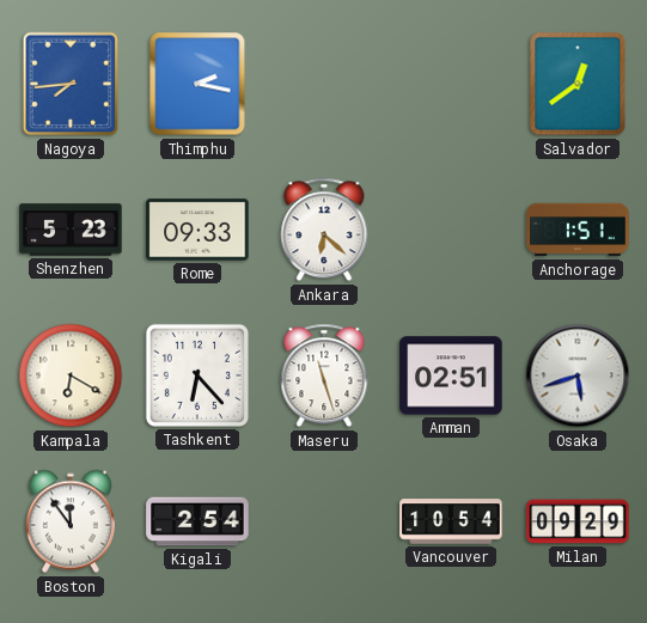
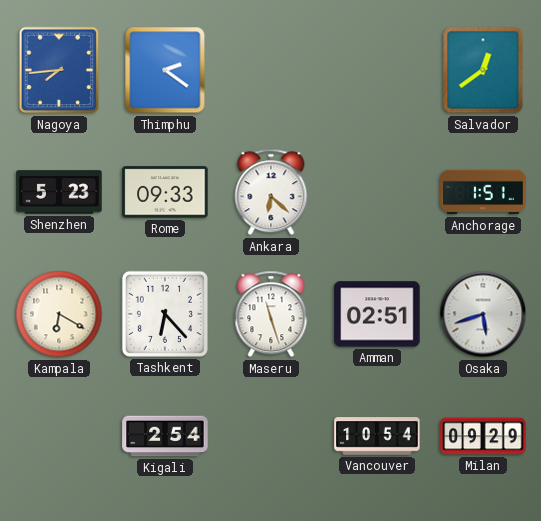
Thimphu: 2:17 -> 2:21 (165, 70)
Boston: 11:54 -> none (71, 521)
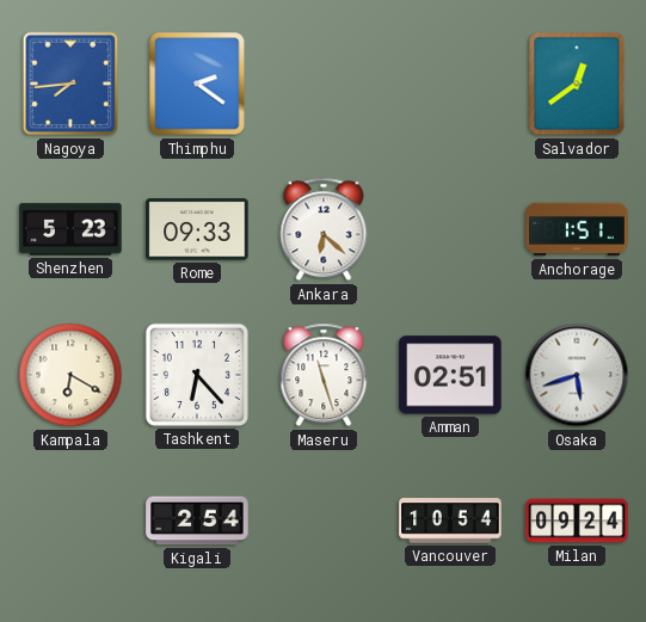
Milan: 09:29 -> 09:24 (577, 521)
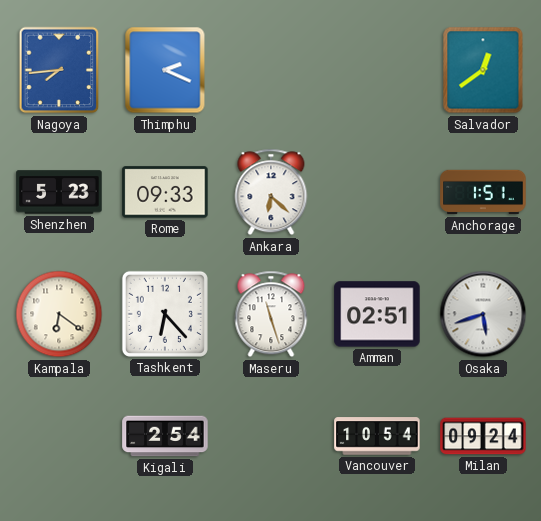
Thimphu: 2:21 -> 2:19 (165, 70)
Kampala: 6:20 -> 6:21 (59, 314)
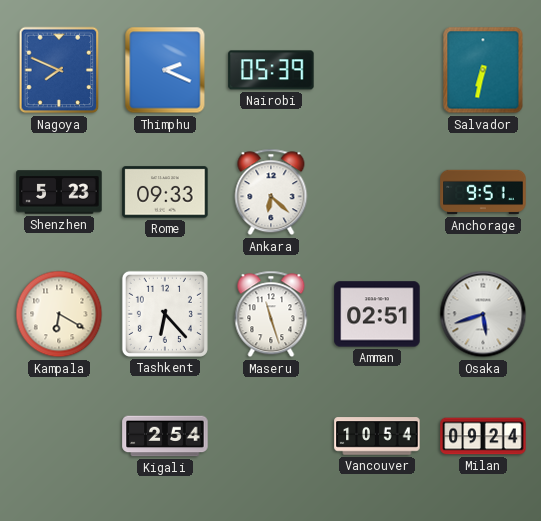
Nagoya: 7:44 -> 7:49 (59, 70)
Nairobi: none -> 05:39 (271, 70)
Salvador: 12:39 -> 6:32 (483, 70)
Anchorage: 1:51 -> 9:51 (483, 192)
Kampala: 6:21 -> 6:20 (59, 314)
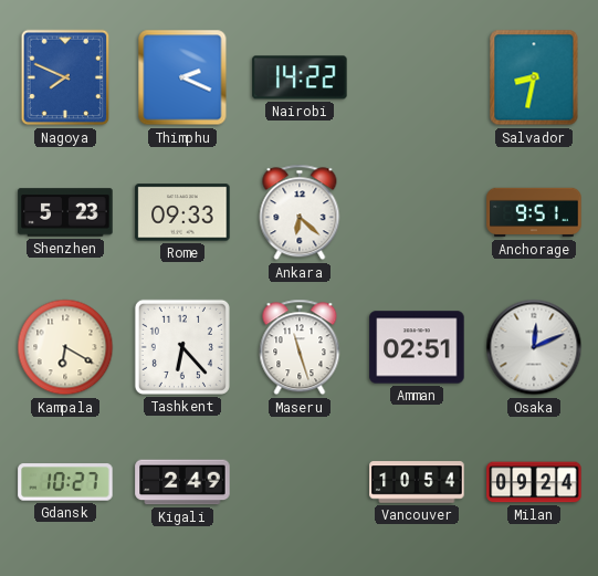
Nairobi: 05:39 -> 14:22 (300, 77)
Salvador: 6:32 -> 8:32 (534, 77)
Osaka: 5:42 -> 12:11 (534, 347)
Gdansk: none -> 10:27 (65, 482)
Kigali: 2:54 -> 2:49 (182, 482)
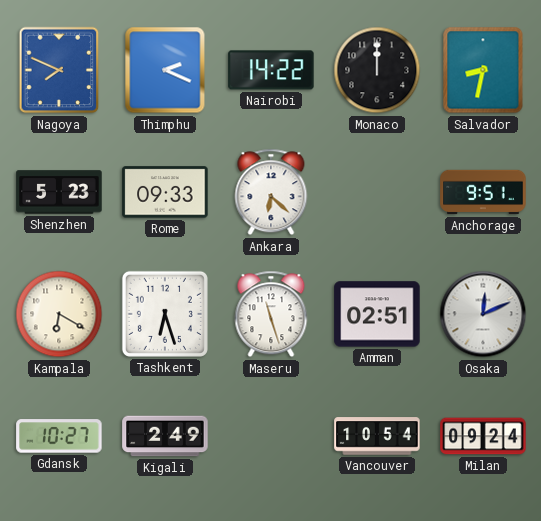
Monaco: none -> 12:00 (377, 70)
Tashkent: 6:23 -> 6:27 (165, 314)
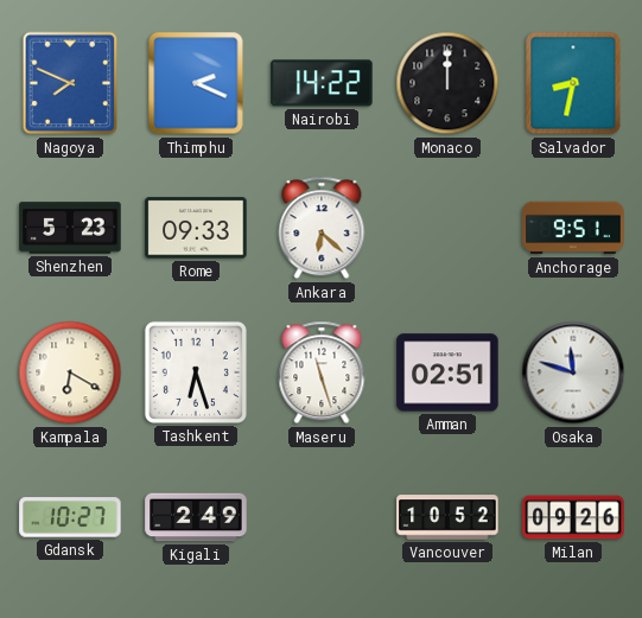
Osaka: 12:11 -> 11:48 (573, 372)
Vancouver: 10:54 -> 10:52 (447, 517)
Milan: 09:24 -> 09:26 (573, 517)
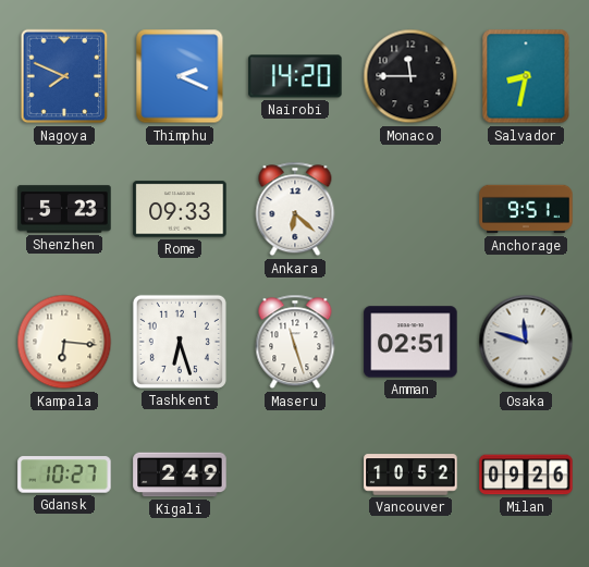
Nairobi: 14:22 -> 14:20 (295, 76)
Monaco: 12:00 -> 11:45 (410, 76)
Kampala: 6:20 -> 6:16 (64, 342)
